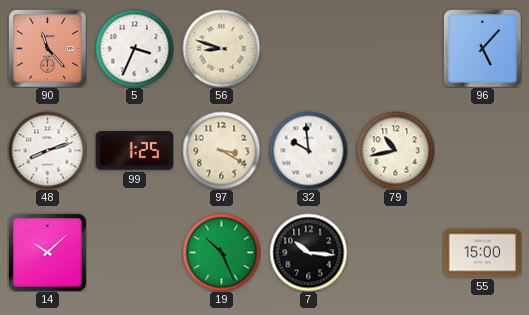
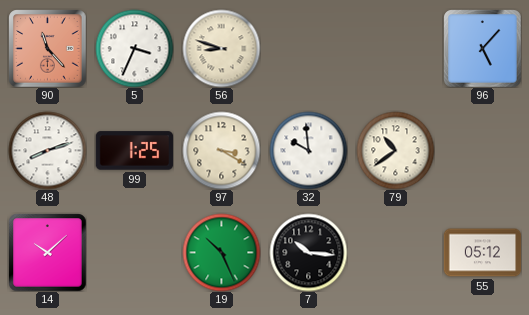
79: 10:43 -> 10:39 (395, 150)
55: 15:00 -> 05:12 (482, 253)
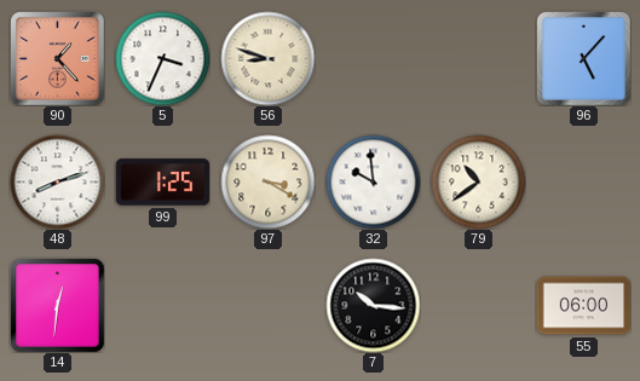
90: 11:23 -> 1:23 (57, 58)
14: 10:08 -> 12:31 (57, 305)
19: 10:26 -> none (221, 252)
55: 05:12 -> 06:00 (583, 306)
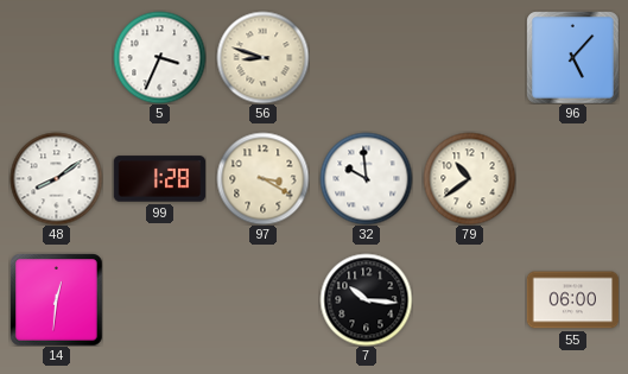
90: 1:23 -> none (57, 58)
48: 8:12 -> 8:09 (56, 178)
99: 1:25 -> 1:28 (159, 179)
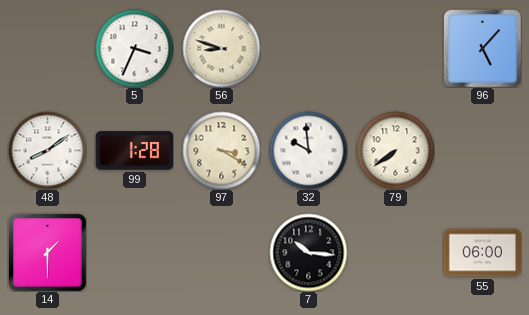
79: 10:39 -> 7:39 (395, 150)
14: 12:31 -> 1:30 (47, 252)
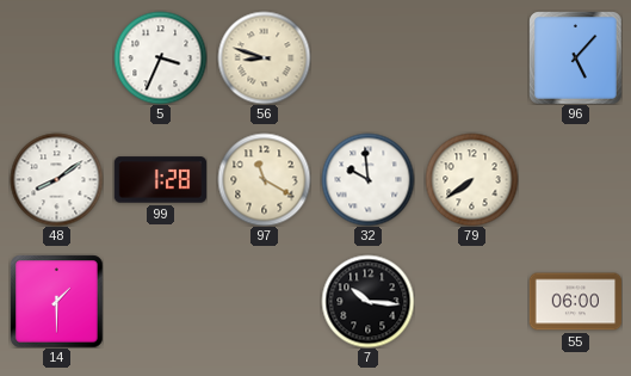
97: 3:20 -> 11:20 (264, 179)
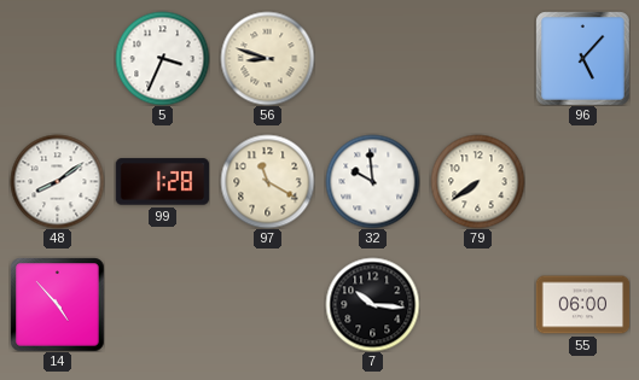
14: 1:30 -> 4:53 (57, 304)
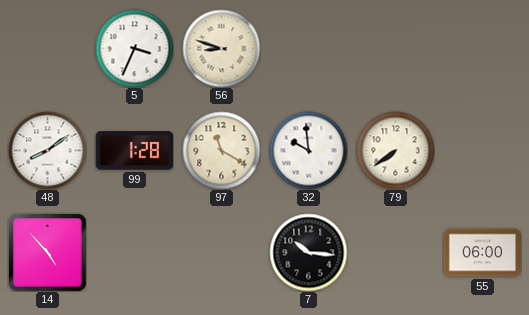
96: 5:07 -> none (582, 58)
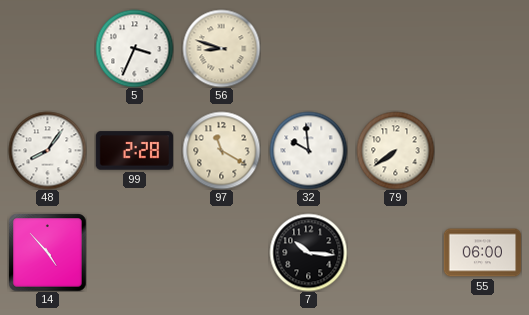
48: 8:09 -> 8:06 (47, 150)
99: 1:28 -> 2:28 (134, 151)
